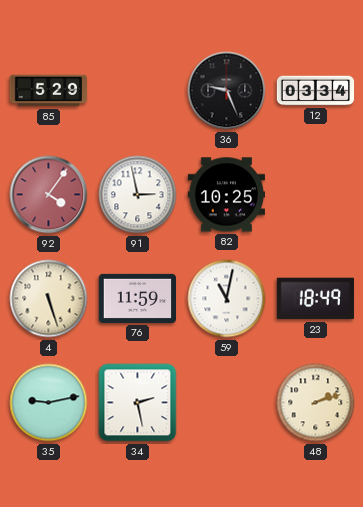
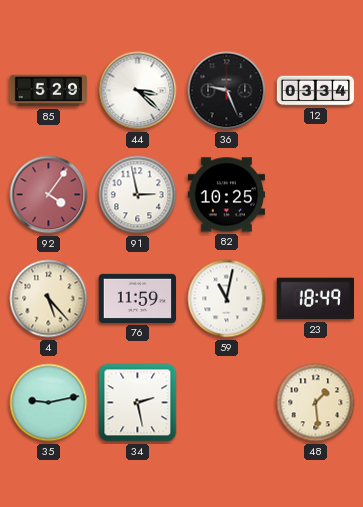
44: none -> 3:22 (138, 91)
4: 5:27 -> 5:23 (49, 299)
48: 2:12 -> 1:29 (316, 403)
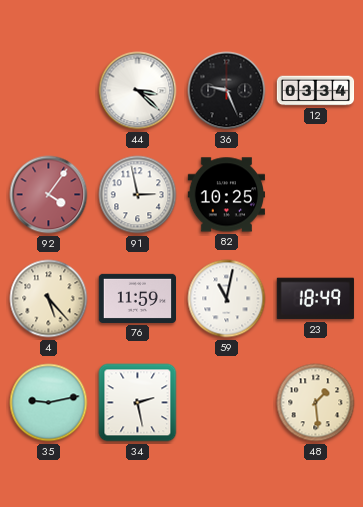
85: 5:29 -> none (49, 91)
